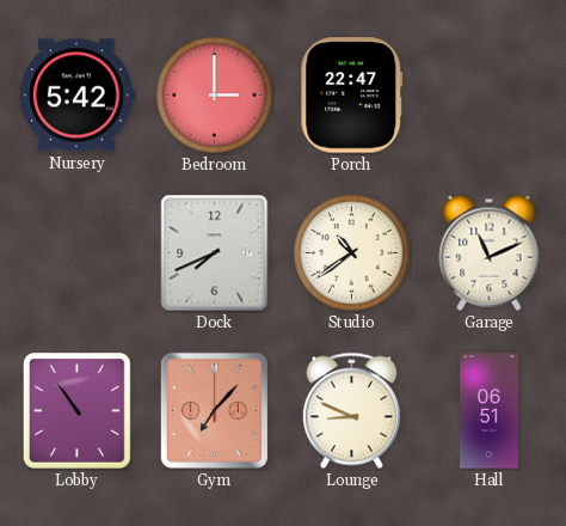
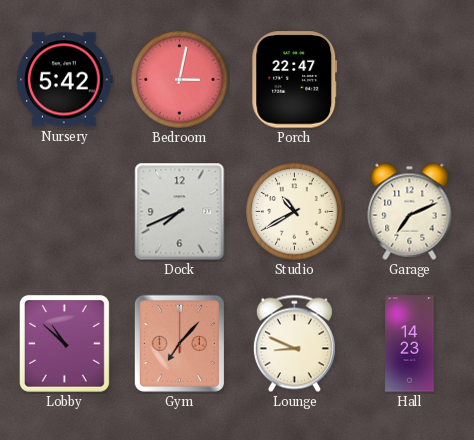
Bedroom: 3:00 -> 3:02 (180, 80)
Studio: 10:39 -> 10:40 (295, 212)
Garage: 11:11 -> 7:11 (410, 211)
Lobby: 10:54 -> 10:52 (64, 343)
Hall: 06:51 -> 14:23 (410, 344)
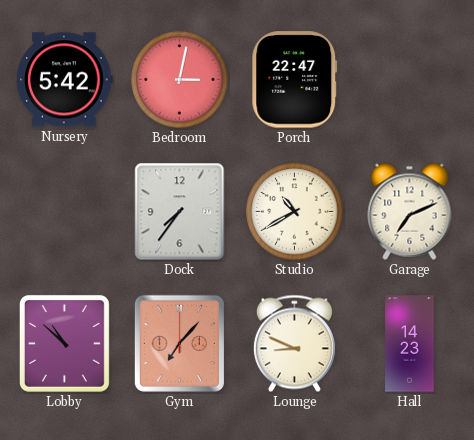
Dock: 7:41 -> 7:36 (180, 212)
